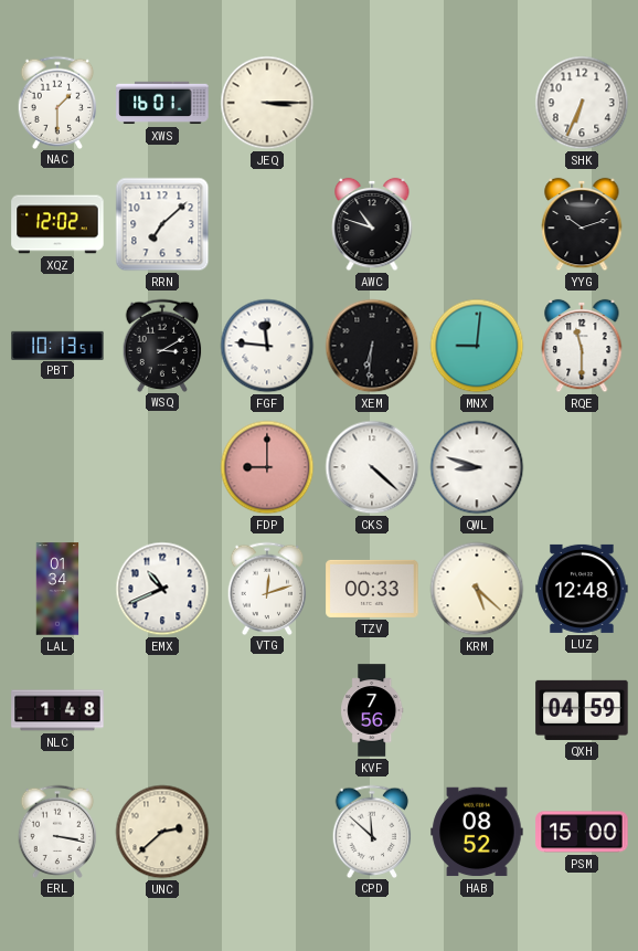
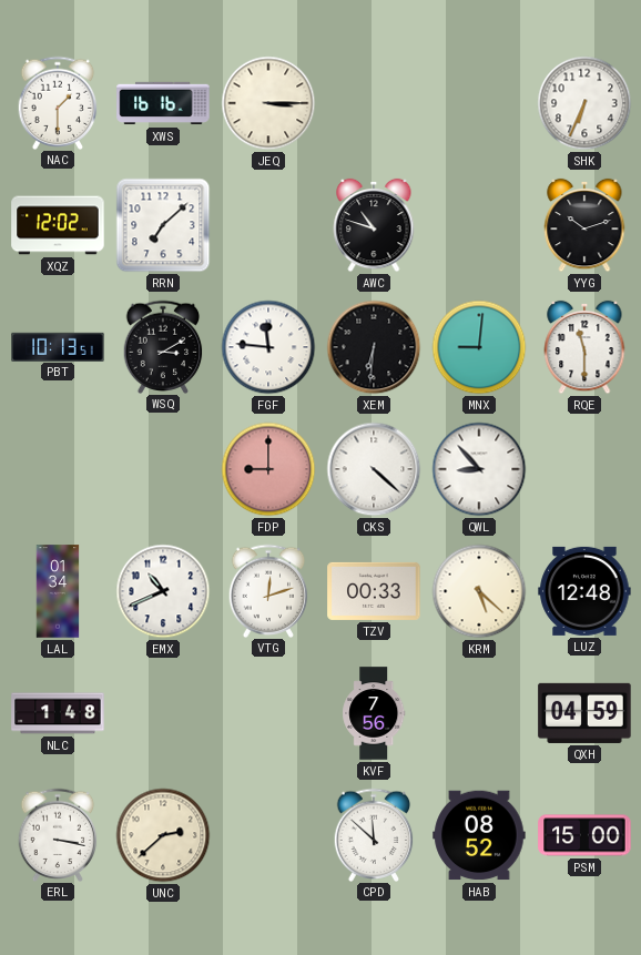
XWS: 16:01 -> 16:16 (163, 103)
QWL: 8:48 -> 8:53 (479, 469)
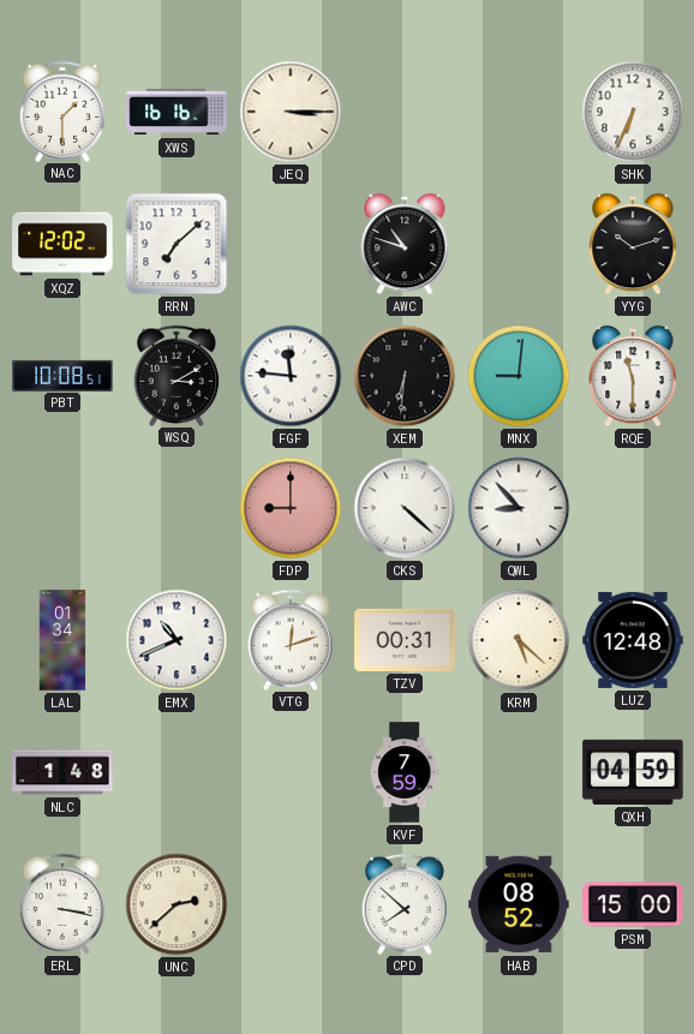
PBT: 10:13 -> 10:08 (62, 375)
TZV: 00:33 -> 00:31 (405, 640)
KVF: 7:56 -> 7:59 (405, 772)
CPD: 11:52 -> 7:52 (405, 903)
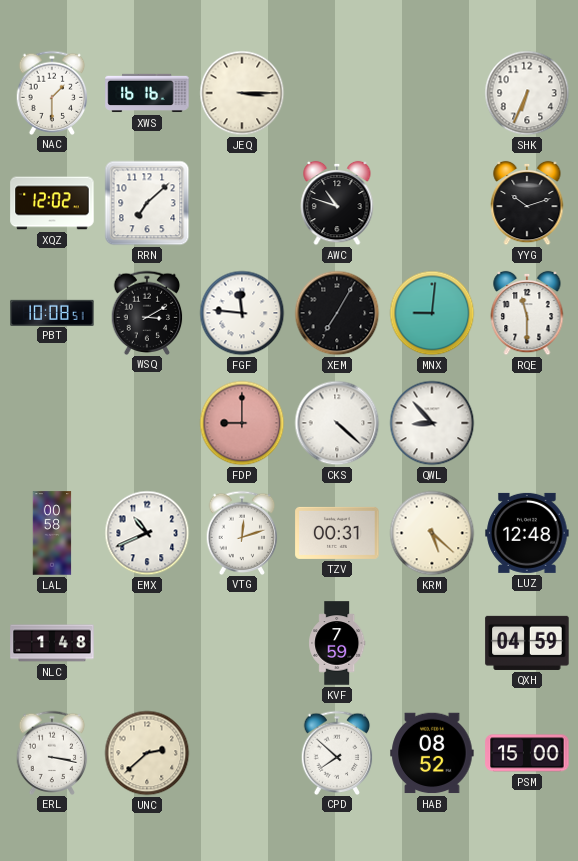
XEM: 6:31 -> 7:05 (337, 313)
LAL: 01:34 -> 00:58 (52, 533)
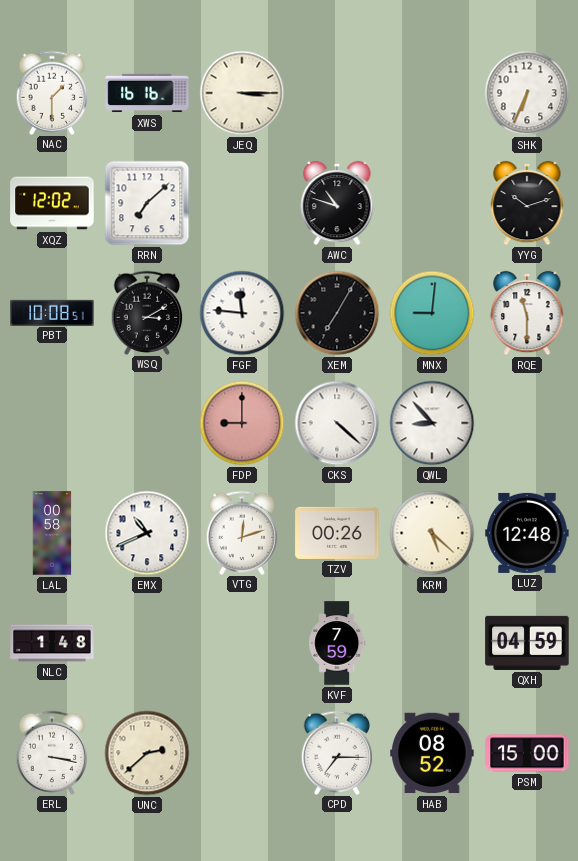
TZV: 00:31 -> 00:26 (337, 533)
CPD: 7:52 -> 7:15 (337, 752)
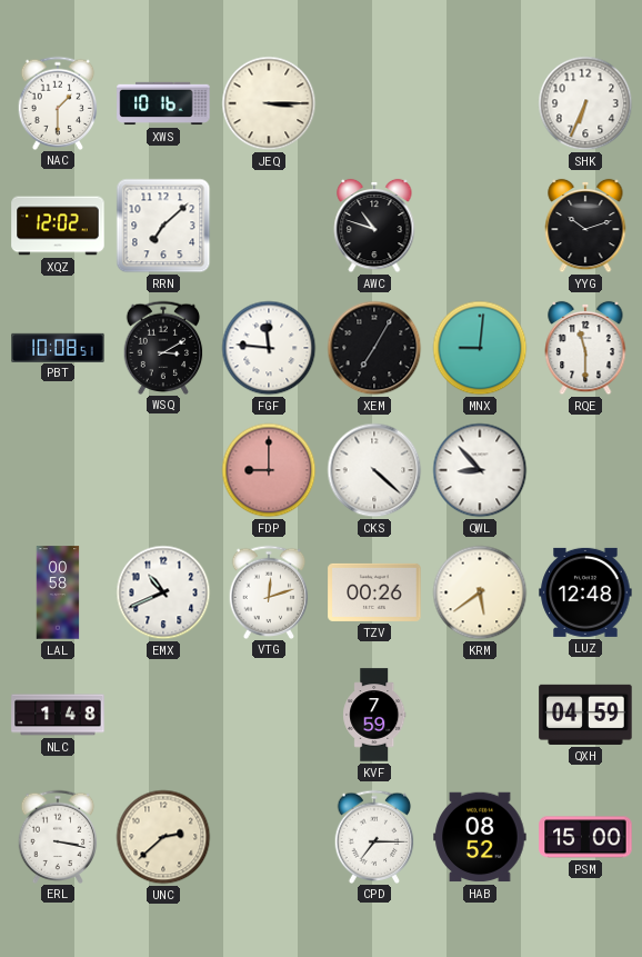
XWS: 16:16 -> 10:16 (163, 103)
KRM: 5:22 -> 5:39 (480, 592)
